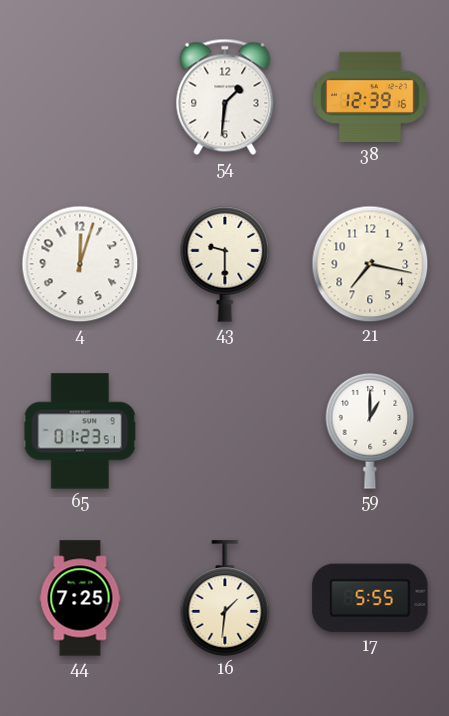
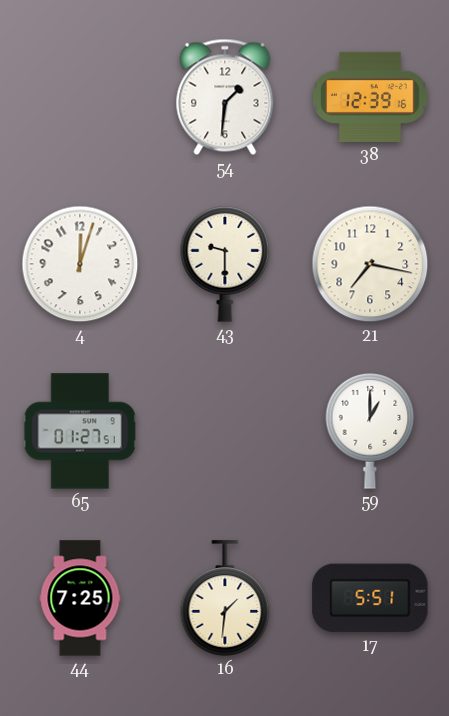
65: 01:23 -> 01:27 (80, 431)
17: 5:55 -> 5:51 (370, 598)
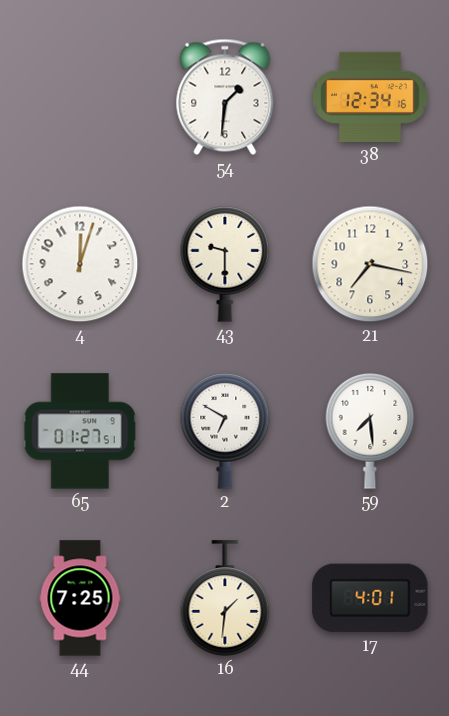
38: 12:39 -> 12:34 (370, 97)
2: none -> 6:50 (225, 431)
59: 1:00 -> 7:29 (370, 431)
17: 5:51 -> 4:01 (370, 598)
